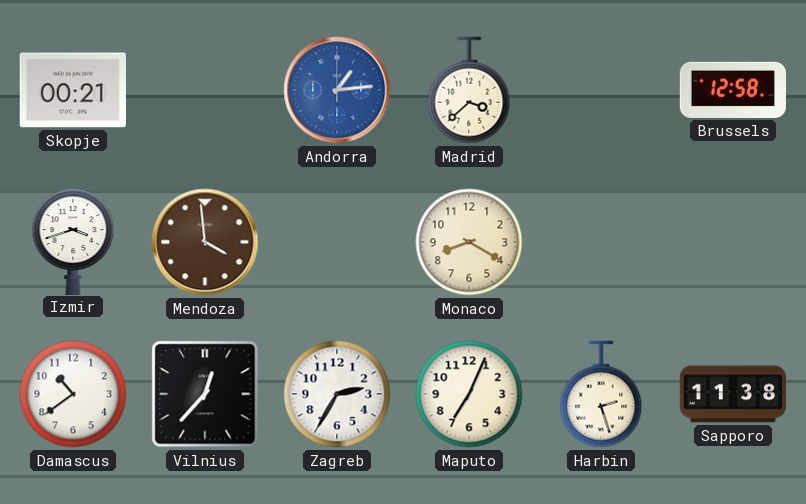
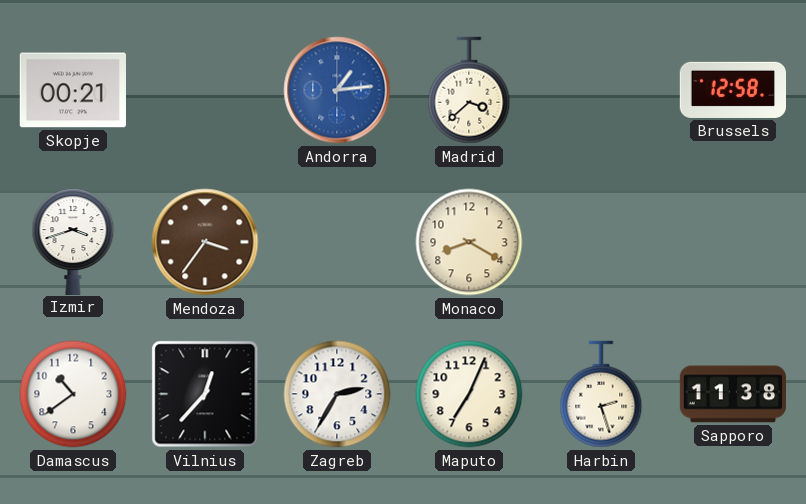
Mendoza: 3:59 -> 3:36 (205, 242)
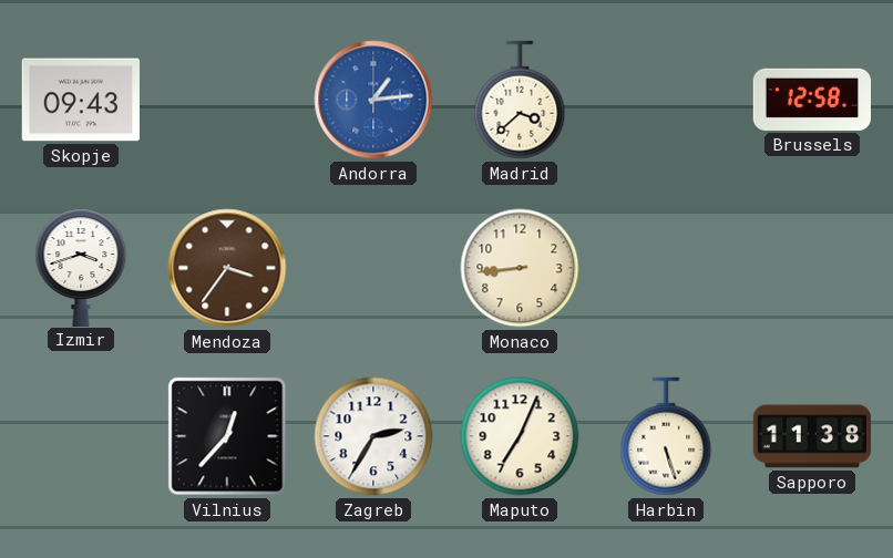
Skopje: 00:21 -> 09:43 (81, 100)
Monaco: 8:20 -> 8:44 (520, 268)
Damascus: 10:39 -> none (73, 394)
Harbin: 2:27 -> 5:27 (666, 436)
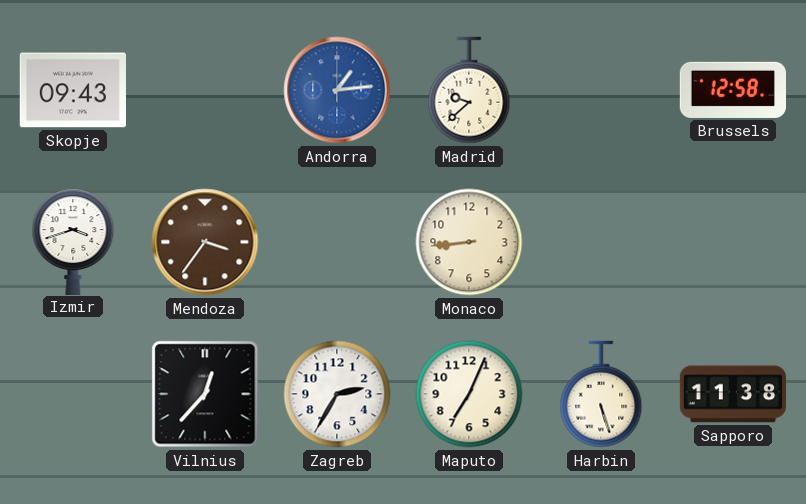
Madrid: 3:38 -> 9:38 (469, 90)
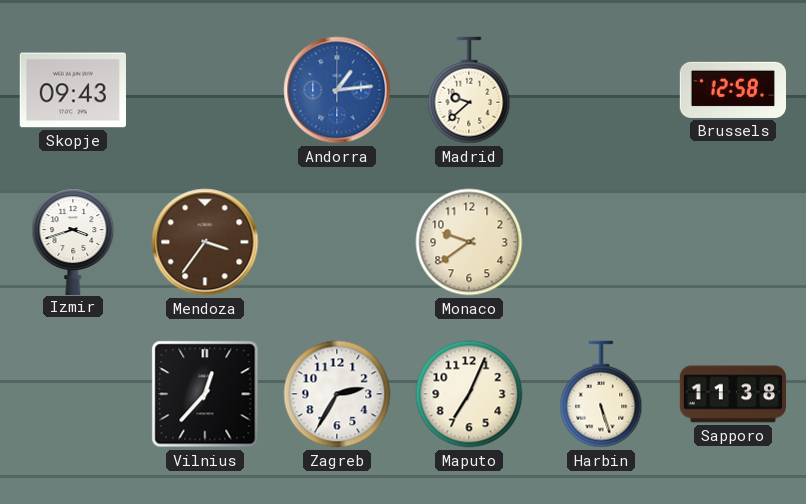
Monaco: 8:44 -> 9:39 (469, 242)
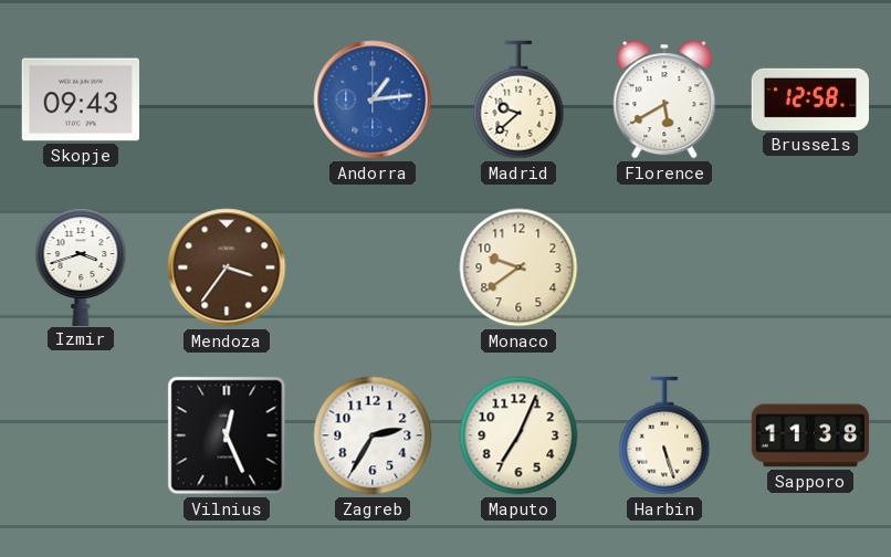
Florence: none -> 5:40 (664, 99)
Vilnius: 12:37 -> 12:26 (227, 435)
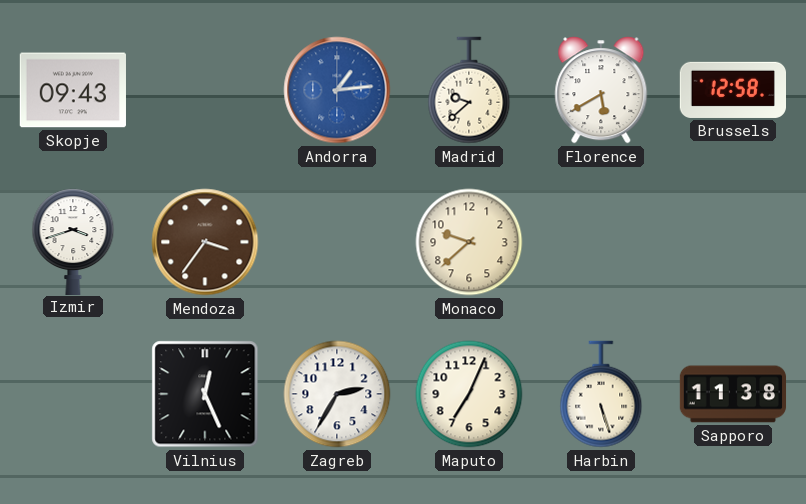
Monaco: 9:39 -> 9:38 (469, 242)
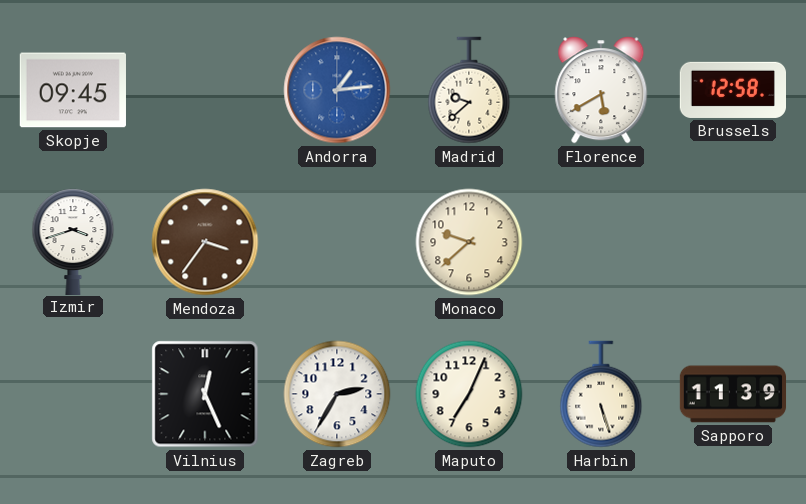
Skopje: 09:43 -> 09:45 (73, 90)
Sapporo: 11:38 -> 11:39 (733, 394)
